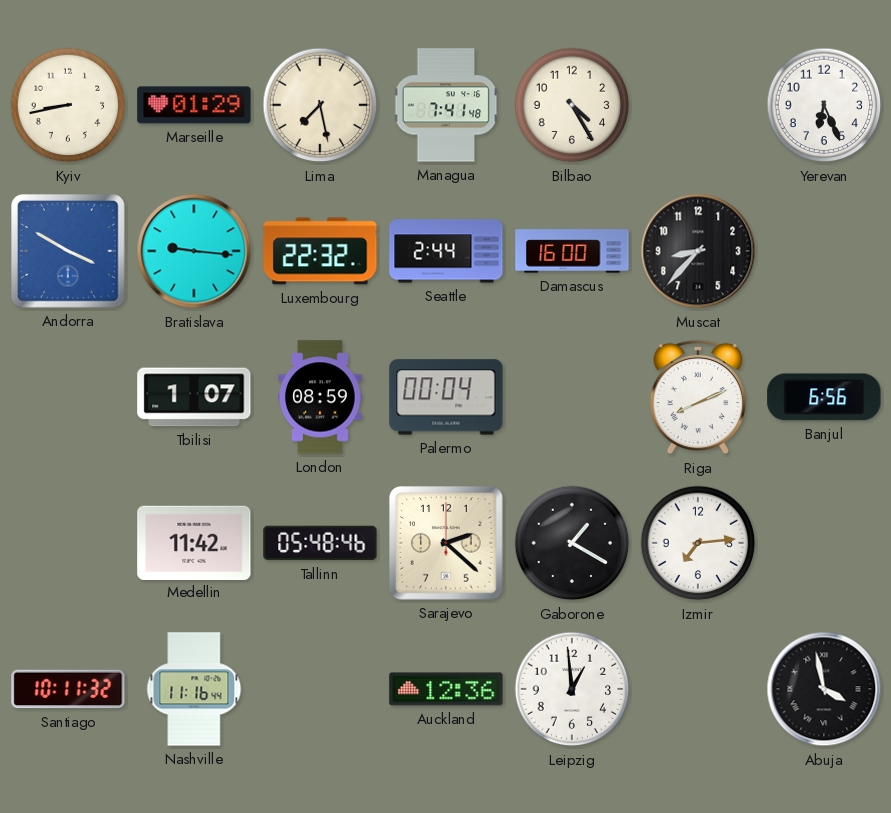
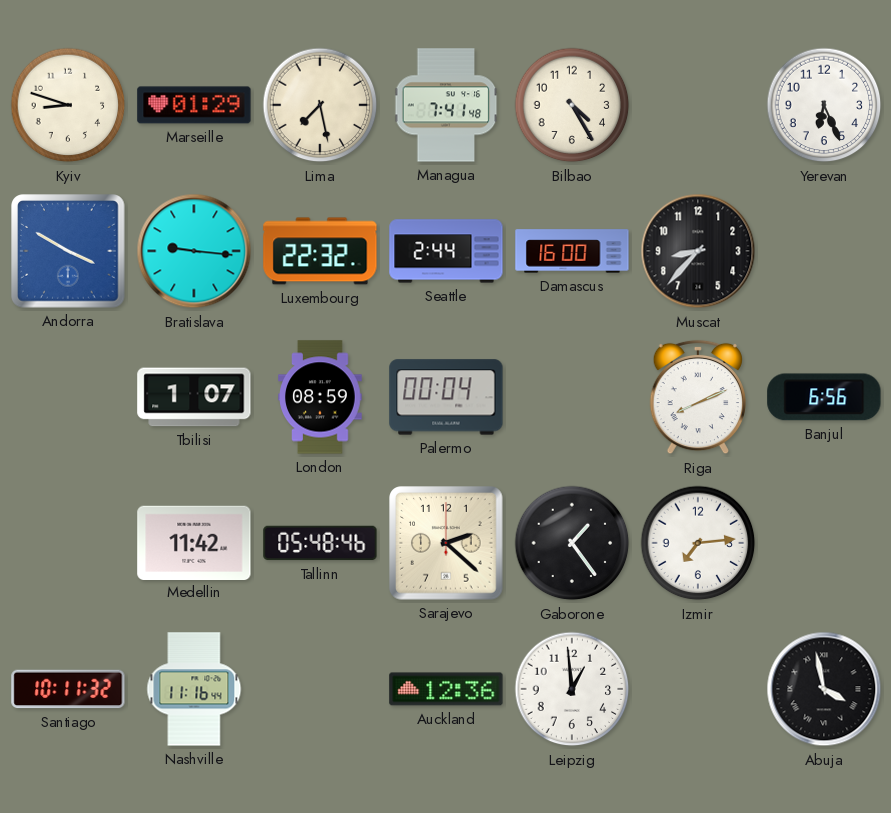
Kyiv: 8:43 -> 8:48 (68, 105)
Gaborone: 1:20 -> 1:24 (572, 543)
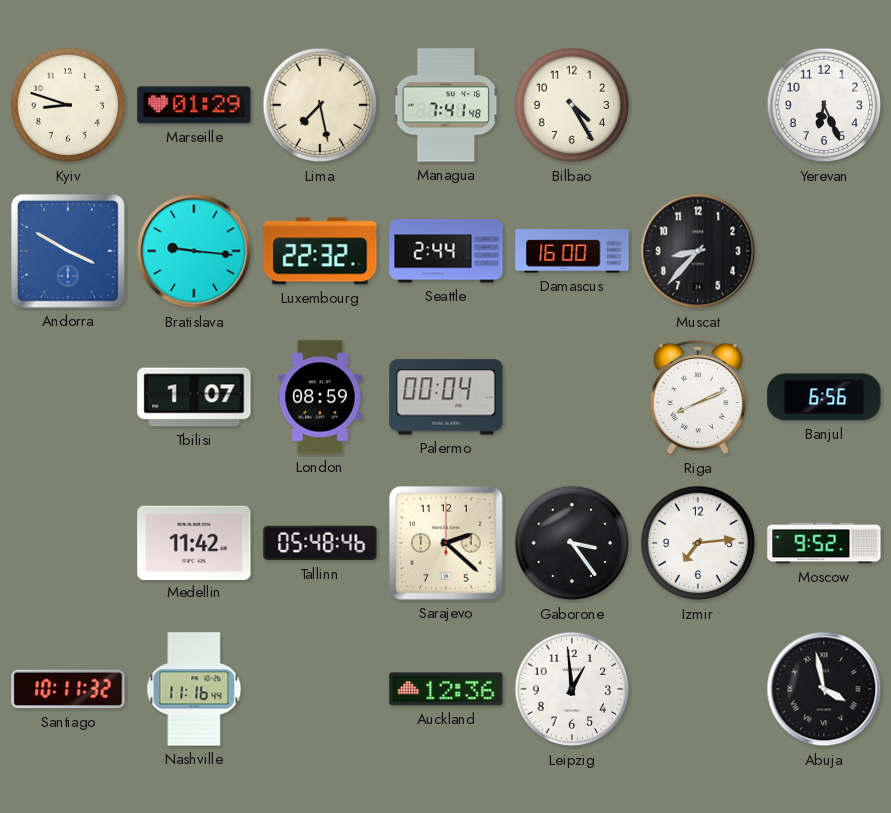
Gaborone: 1:24 -> 3:24 (572, 543)
Moscow: none -> 9:52 (824, 543)
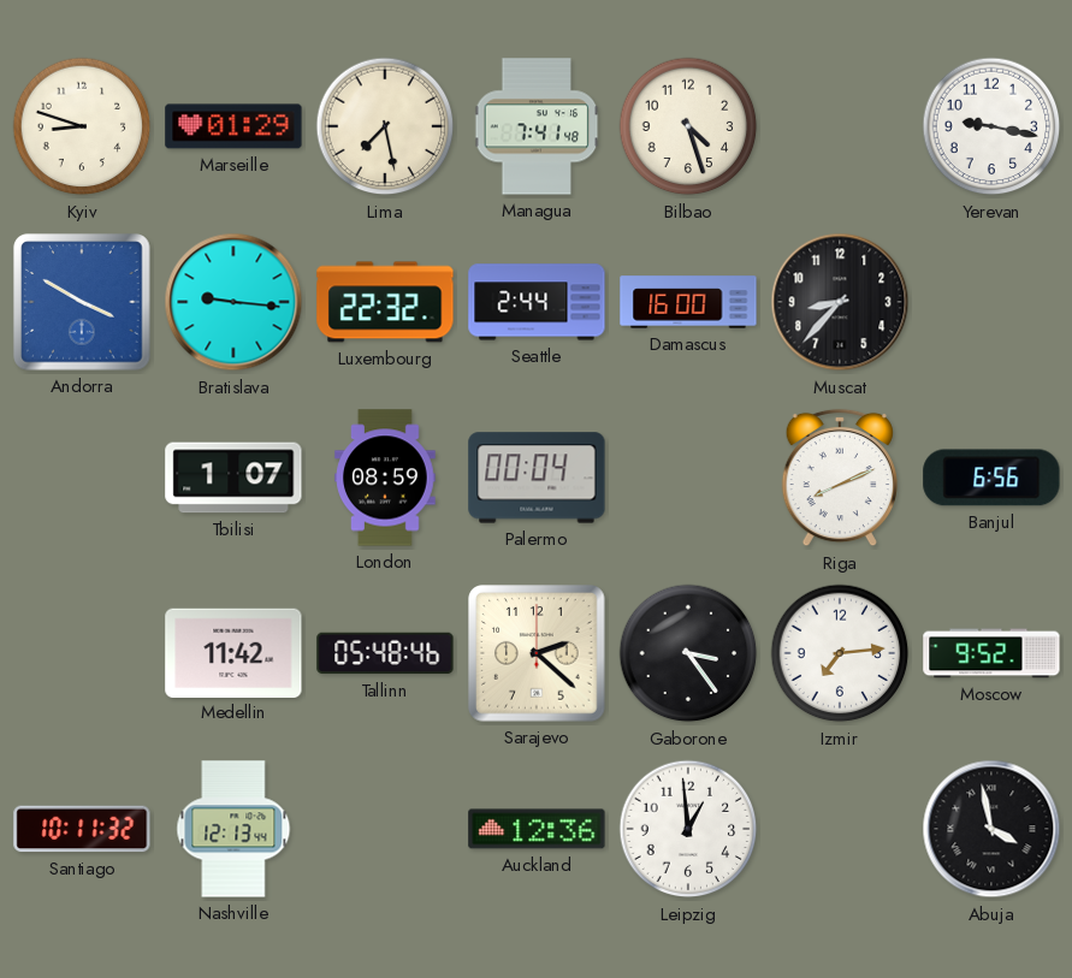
Bilbao: 4:25 -> 4:27 (688, 126)
Yerevan: 6:26 -> 9:17 (991, 126)
Nashville: 11:16 -> 12:13 (233, 829)
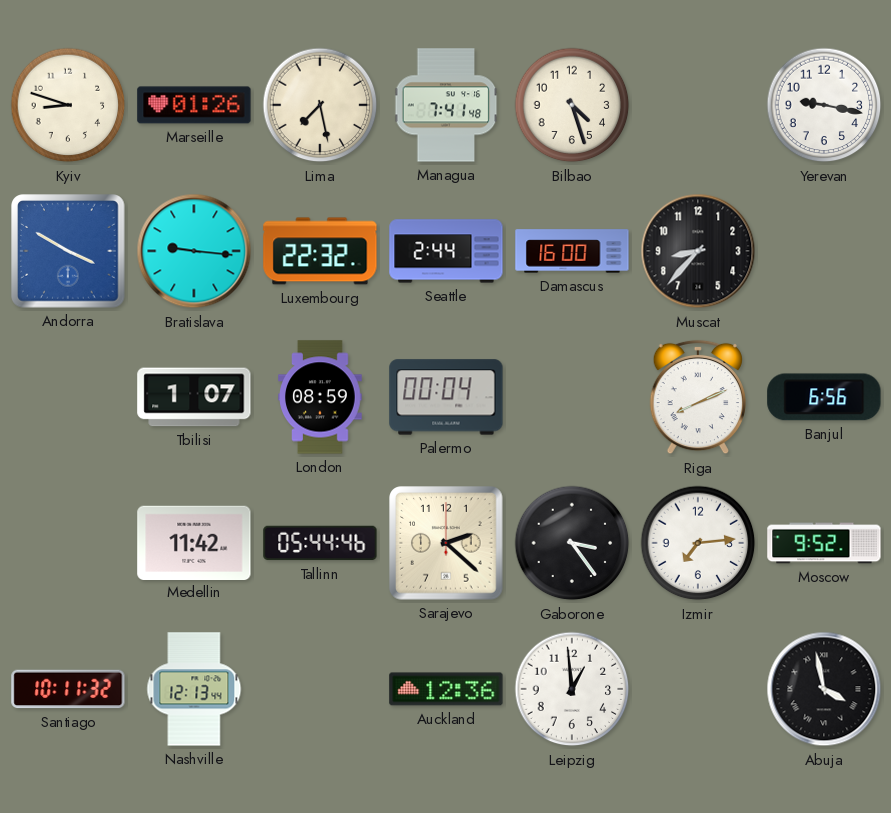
Marseille: 01:29 -> 01:26 (194, 105)
Tallinn: 05:48 -> 05:44 (320, 543)
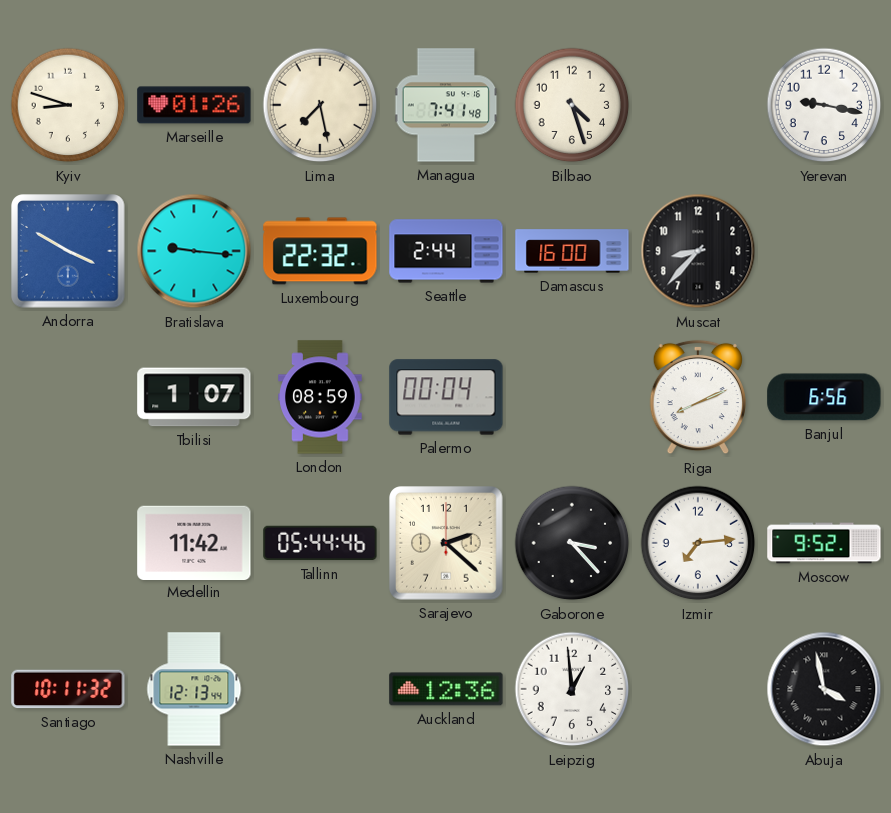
Gaborone: 3:24 -> 3:23 (572, 543)
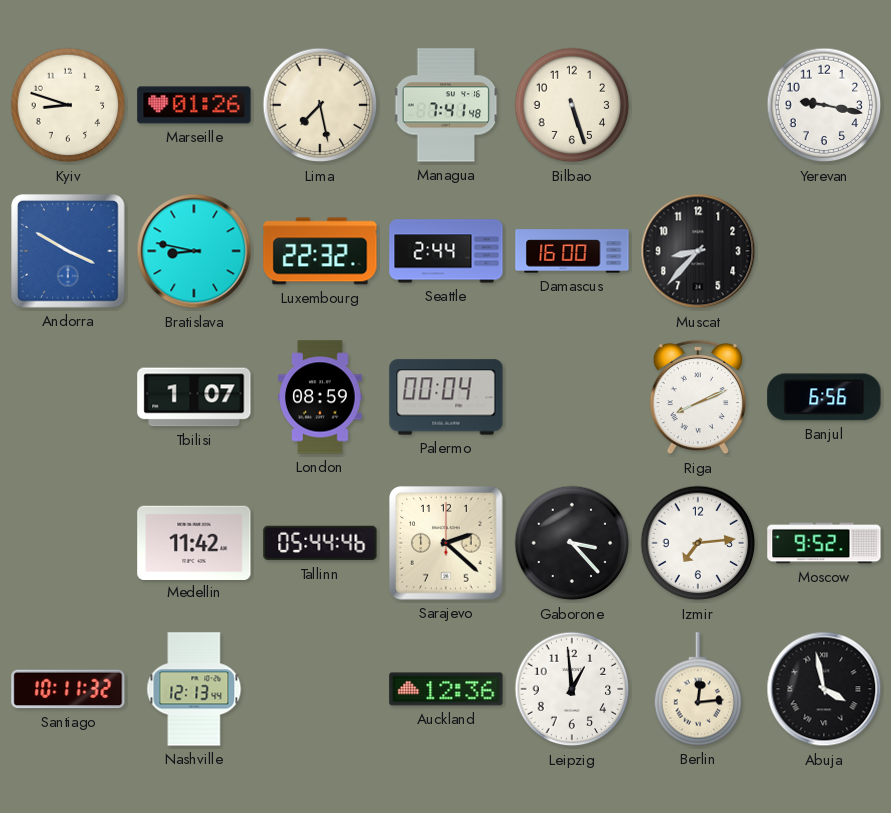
Bilbao: 4:27 -> 5:27 (572, 105)
Bratislava: 9:16 -> 8:47 (194, 251)
Berlin: none -> 12:14 (698, 689)
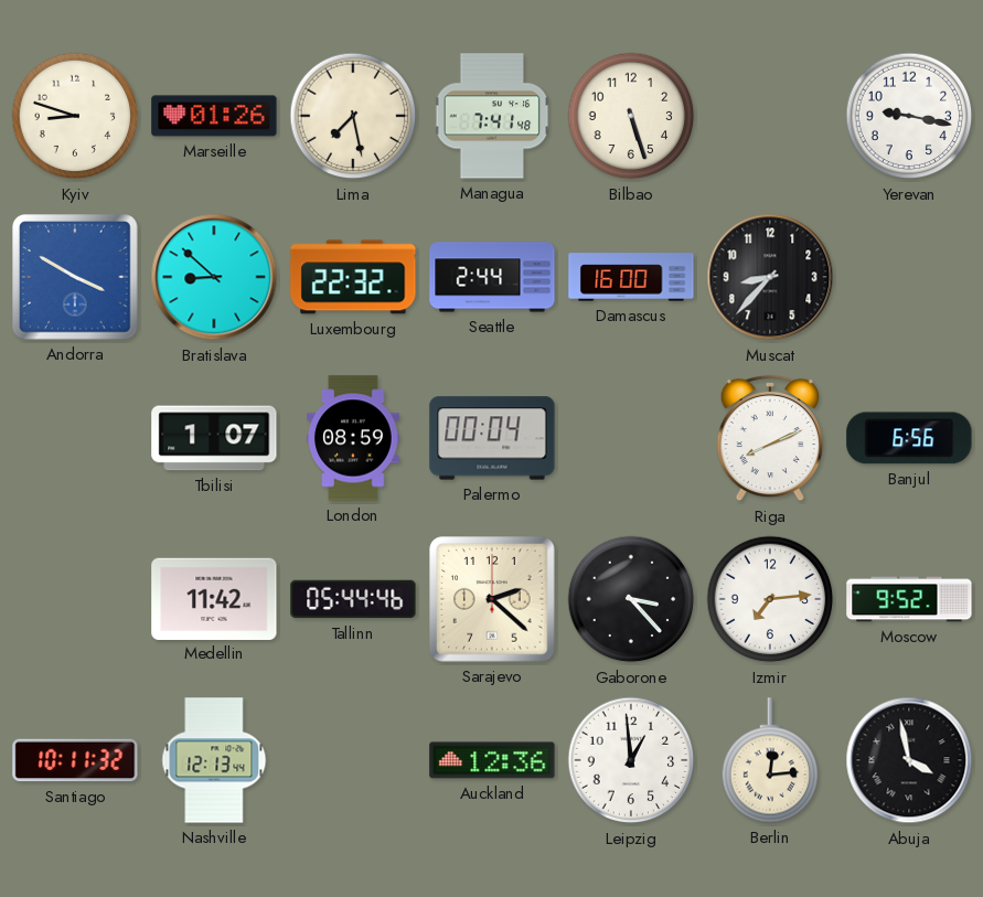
Bratislava: 8:47 -> 8:52 (214, 277)
